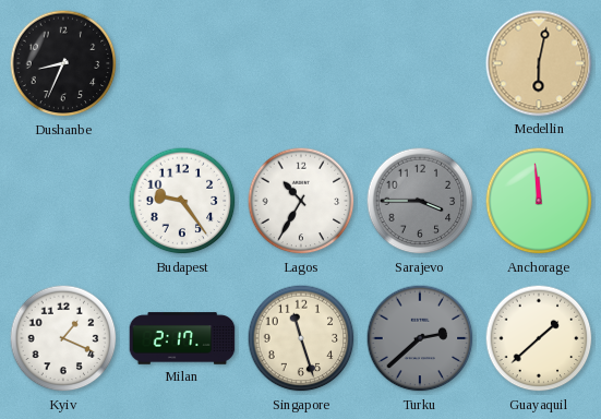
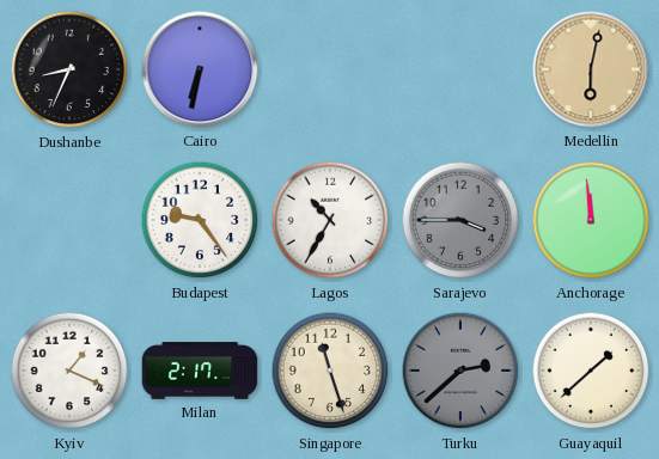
Cairo: none -> 6:32 (200, 69)
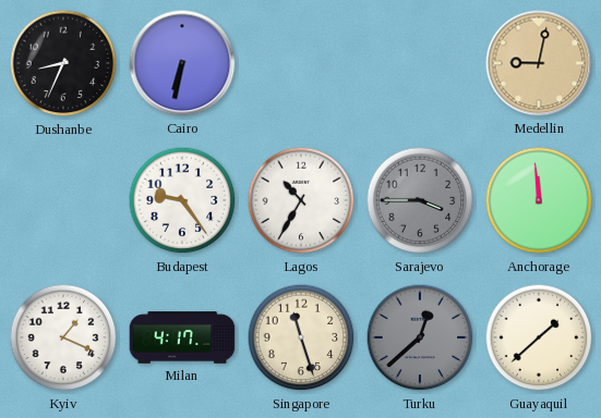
Medellin: 6:02 -> 9:02 (539, 63)
Milan: 2:17 -> 4:17 (182, 337)
Turku: 2:38 -> 12:38 (420, 337)
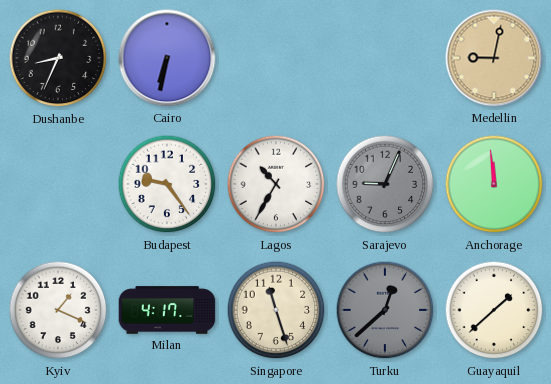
Sarajevo: 3:45 -> 9:04 (385, 184)
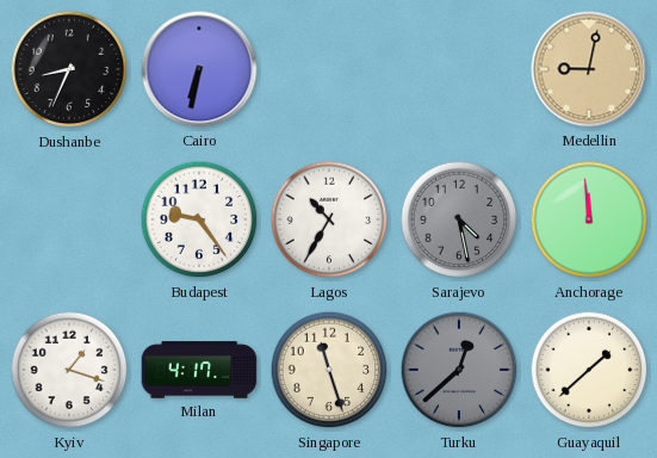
Sarajevo: 9:04 -> 4:28 (459, 219)
Kyiv: 1:19 -> 1:18 (69, 370)
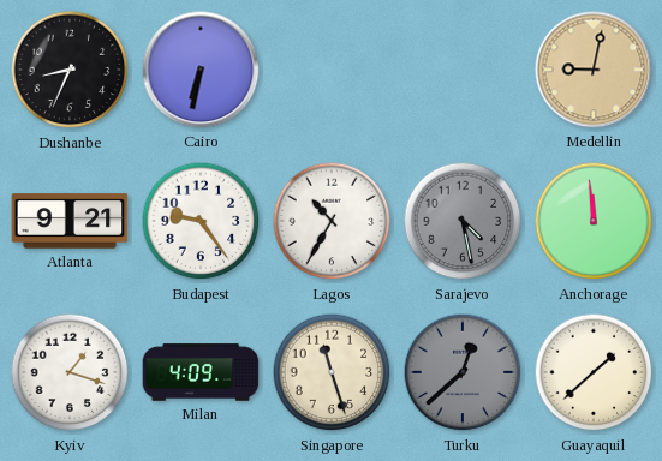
Atlanta: none -> 9:21 (70, 221)
Milan: 4:17 -> 4:09 (201, 372)
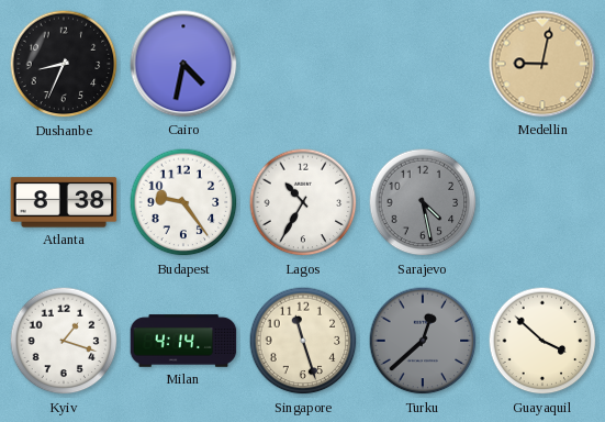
Cairo: 6:32 -> 4:32 (183, 64)
Atlanta: 9:21 -> 8:38 (64, 202)
Anchorage: 11:59 -> none (594, 221)
Milan: 4:09 -> 4:14 (183, 341)
Guayaquil: 1:38 -> 3:52 (542, 341)
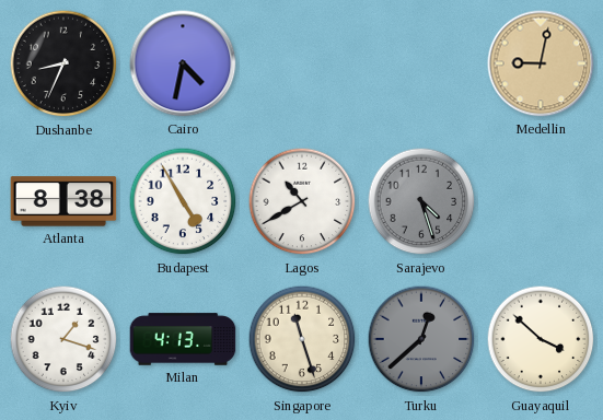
Budapest: 9:24 -> 4:55 (183, 201)
Lagos: 10:35 -> 10:40 (302, 201)
Sarajevo: 4:28 -> 4:27 (421, 201)
Milan: 4:14 -> 4:13 (183, 339)
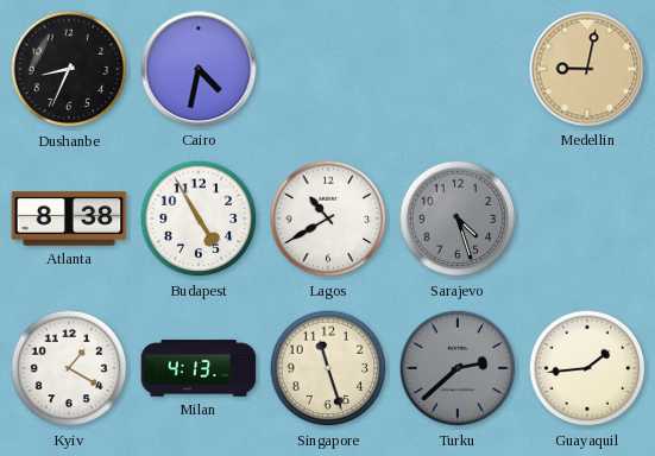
Kyiv: 1:18 -> 1:20 (69, 368)
Turku: 12:38 -> 2:38 (458, 368)
Guayaquil: 3:52 -> 1:44 (587, 368)
